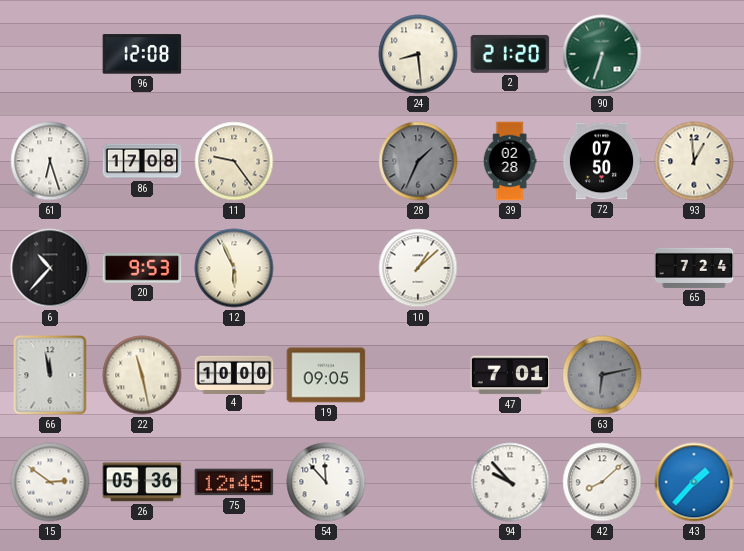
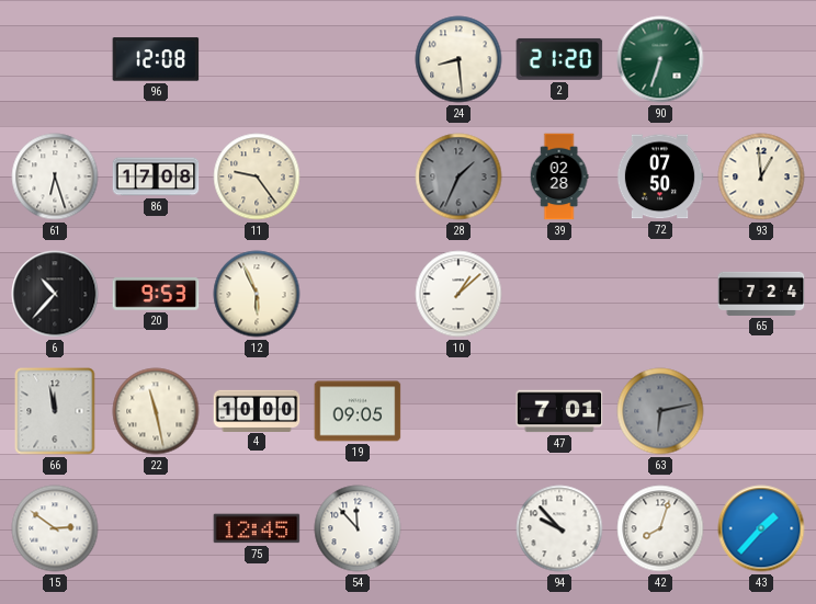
26: 05:36 -> none (142, 482)
42: 8:08 -> 8:03 (660, 528)
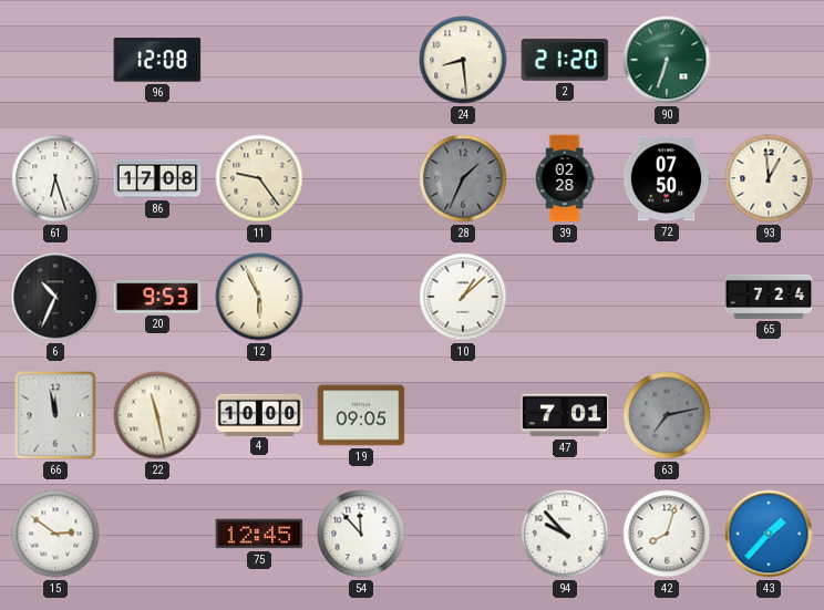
6: 10:37 -> 10:34 (55, 297)
63: 6:13 -> 7:13 (667, 415)
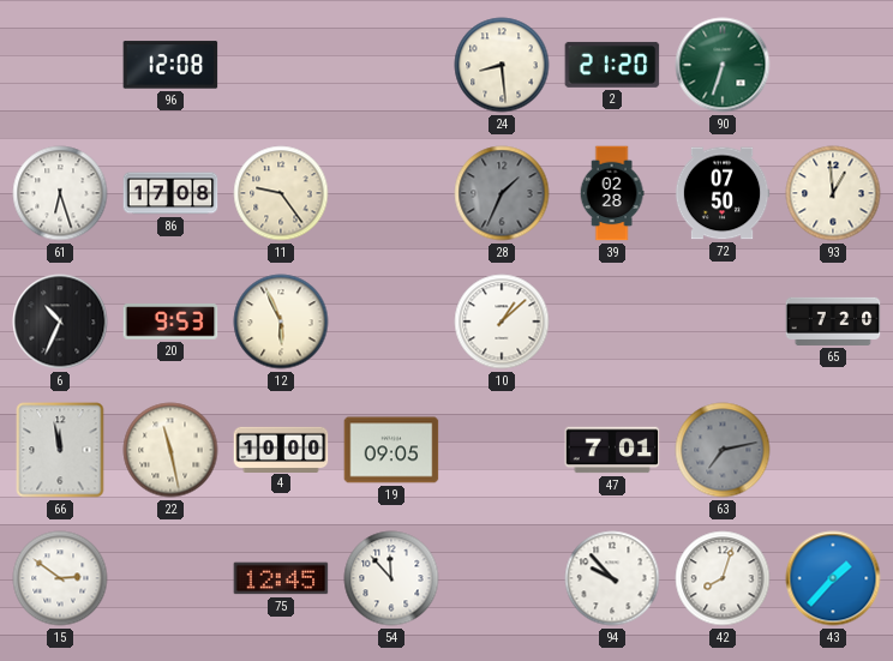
65: 7:24 -> 7:20 (833, 322)
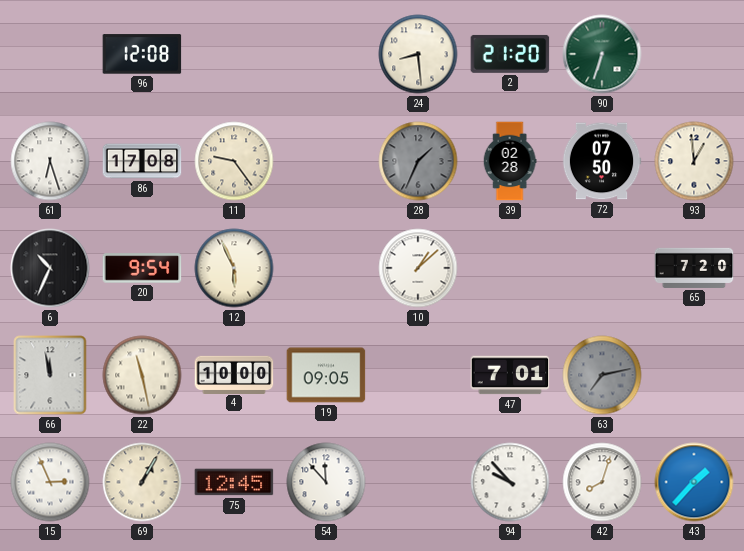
20: 9:53 -> 9:54 (142, 268)
15: 2:51 -> 2:56 (50, 482)
69: none -> 1:05 (142, 482)
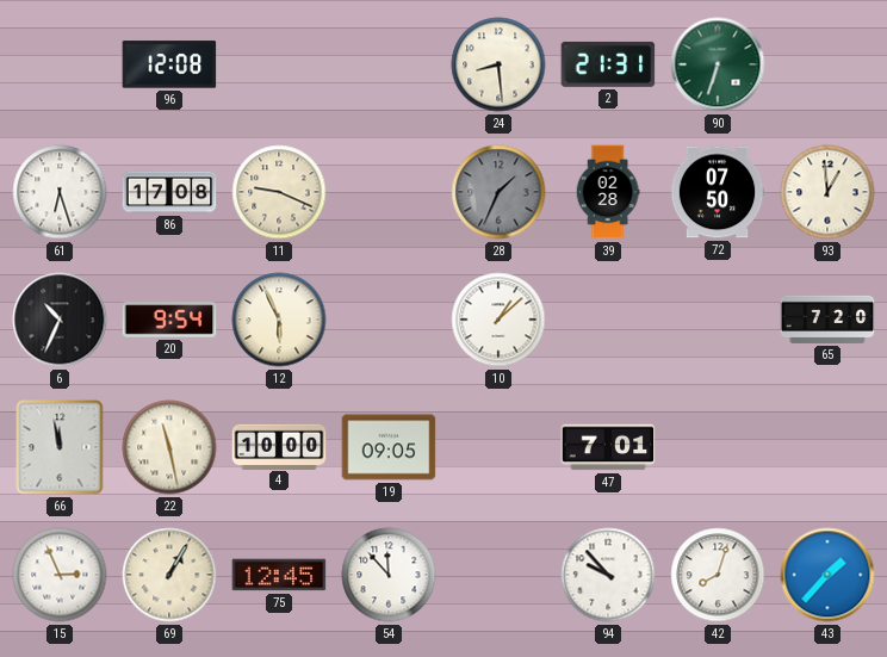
2: 21:20 -> 21:31 (608, 64)
11: 9:24 -> 9:19 (279, 192)
63: 7:13 -> none (602, 375)
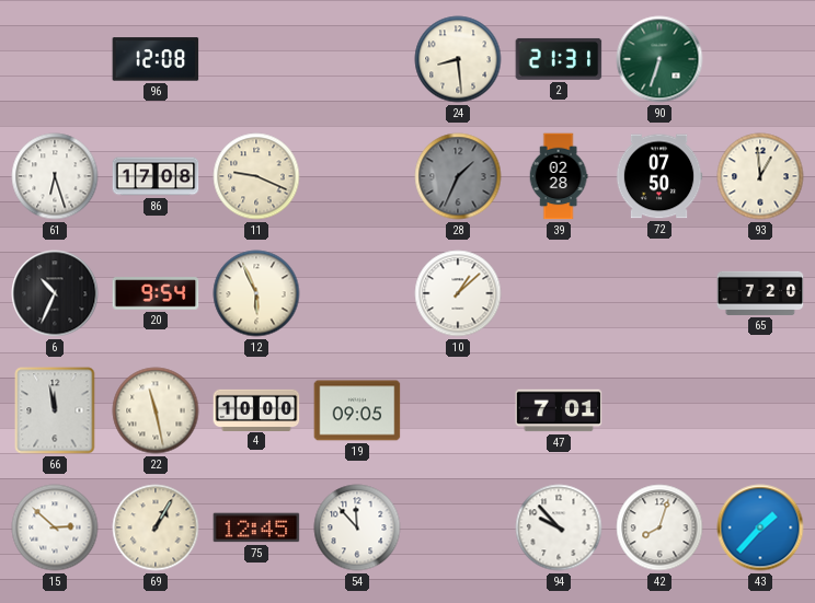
15: 2:56 -> 2:52 (55, 527)
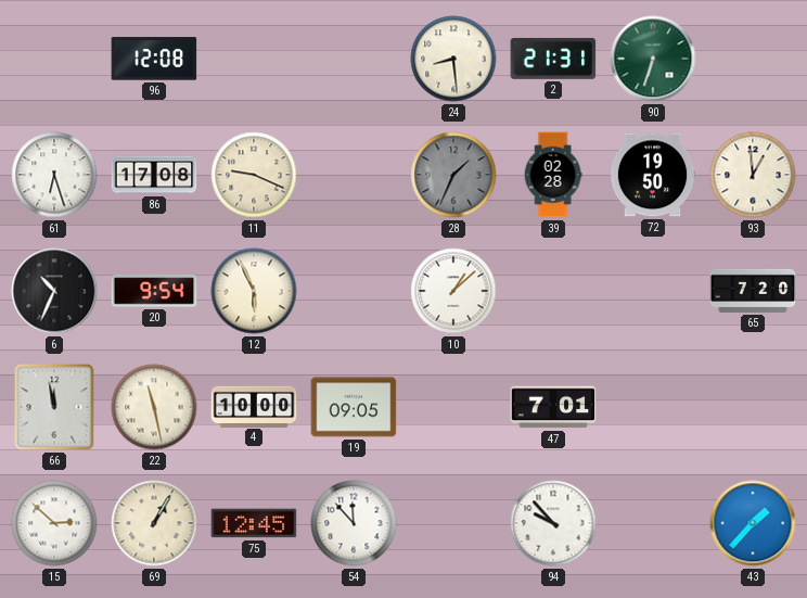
72: 07:50 -> 19:50 (653, 175)
42: 8:03 -> none (659, 527)
